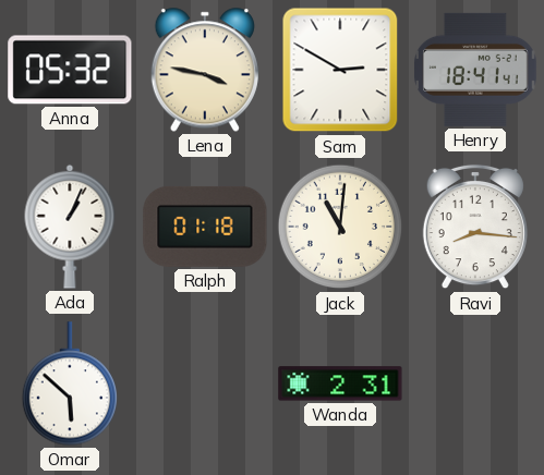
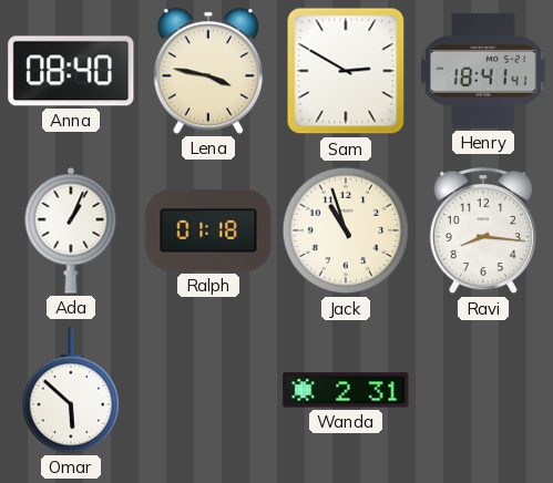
Anna: 05:32 -> 08:40 (71, 71)
Jack: 11:01 -> 10:57 (346, 230)
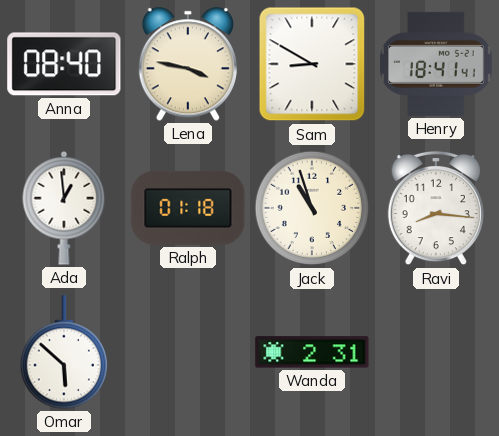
Sam: 2:50 -> 8:50 (312, 64)
Ada: 1:04 -> 12:59 (64, 208)
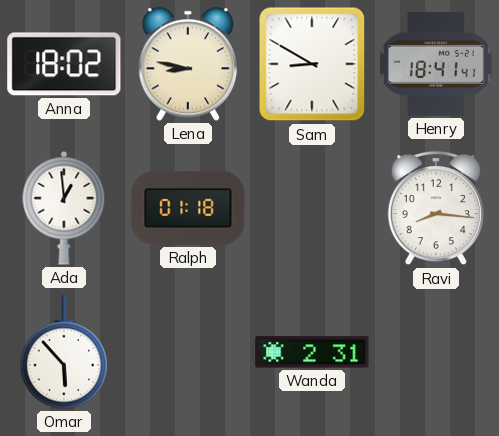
Anna: 08:40 -> 18:02 (64, 64)
Lena: 3:47 -> 8:47 (188, 64)
Jack: 10:57 -> none (312, 208)
Omar: 5:52 -> 5:53 (63, 352)
